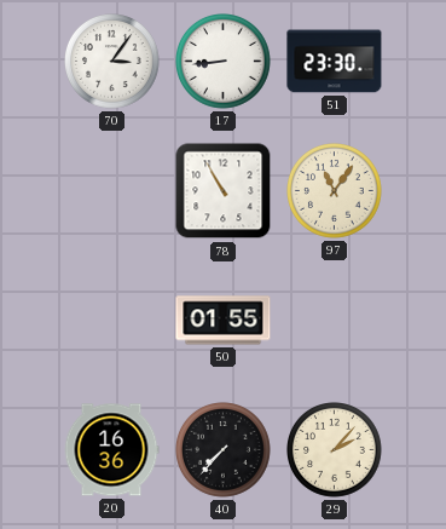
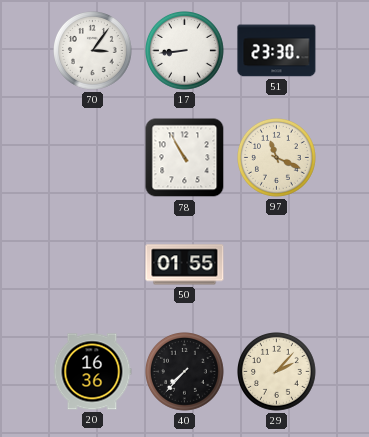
97: 11:06 -> 11:19 (277, 158)
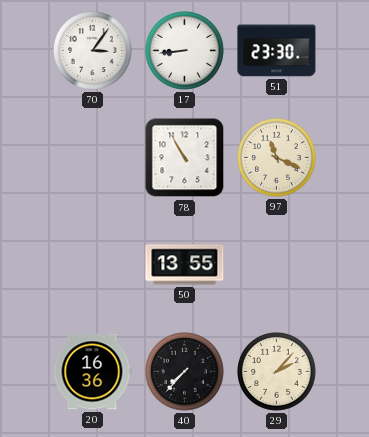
50: 01:55 -> 13:55 (185, 265)
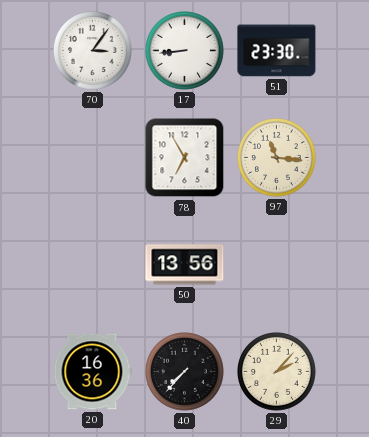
78: 10:55 -> 6:55 (185, 158)
97: 11:19 -> 11:16 (277, 158)
50: 13:55 -> 13:56 (185, 265)
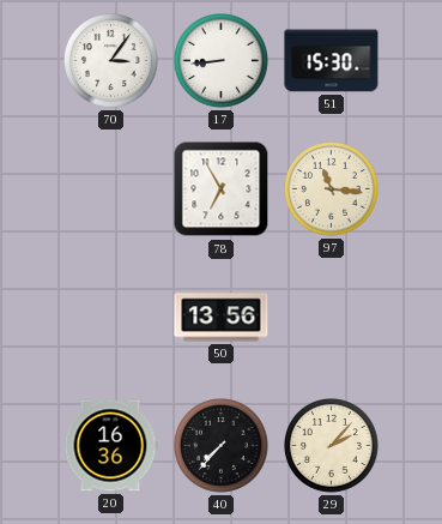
51: 23:30 -> 15:30 (332, 61)
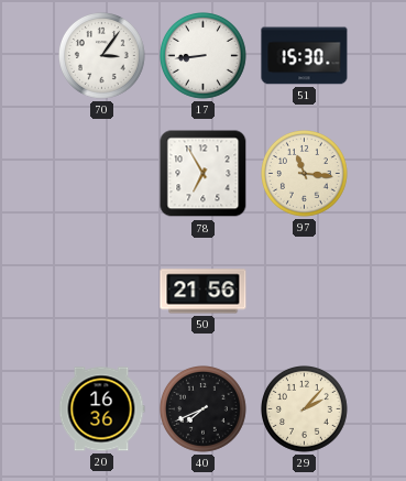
50: 13:56 -> 21:56 (204, 292)
40: 7:37 -> 7:41 (204, 409)
